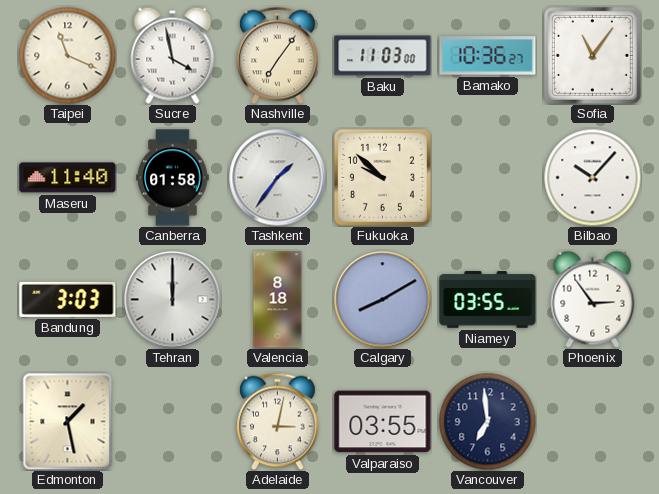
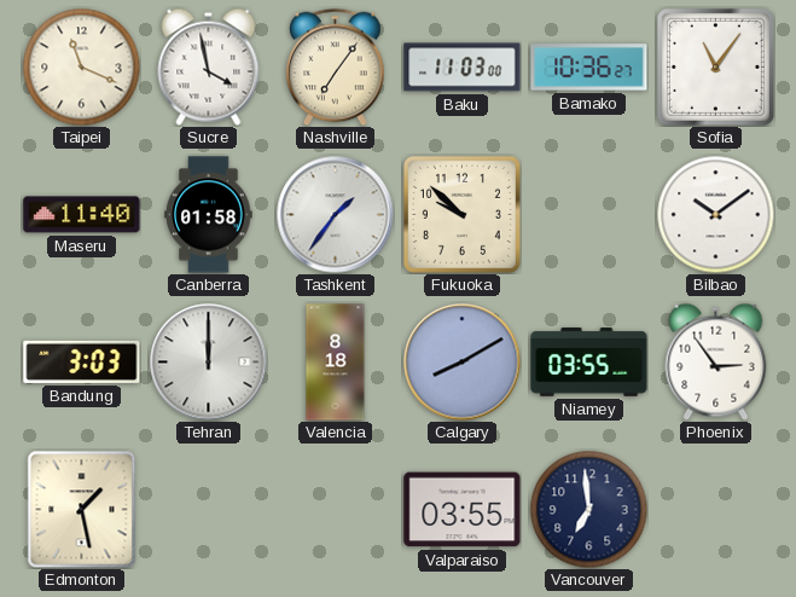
Bilbao: 10:07 -> 10:09 (715, 214)
Adelaide: 3:02 -> none (278, 421)
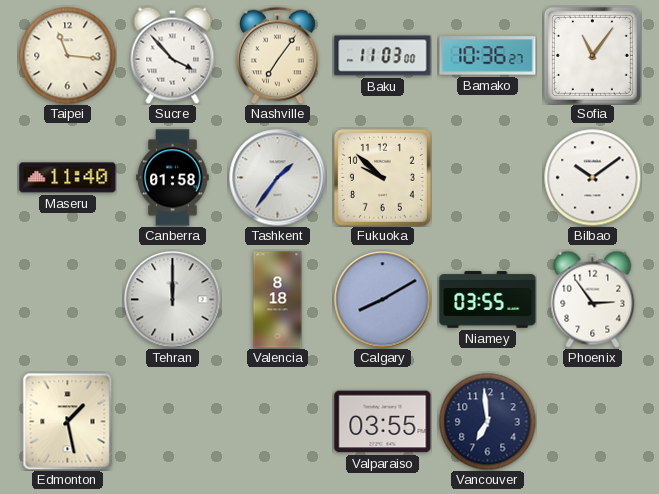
Taipei: 11:19 -> 11:16 (67, 55)
Sucre: 3:58 -> 3:53 (173, 55)
Bandung: 3:03 -> none (82, 361)
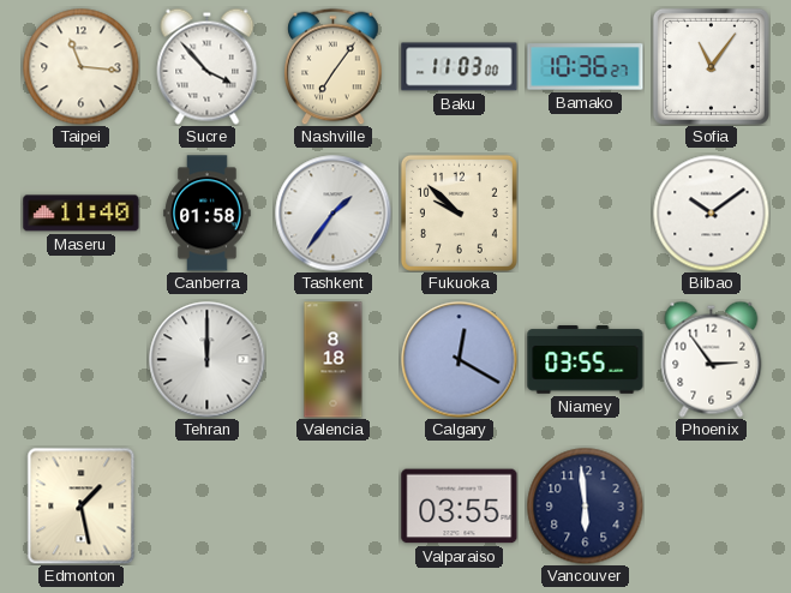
Calgary: 8:10 -> 12:20 (460, 360)
Vancouver: 6:59 -> 5:59 (585, 505)
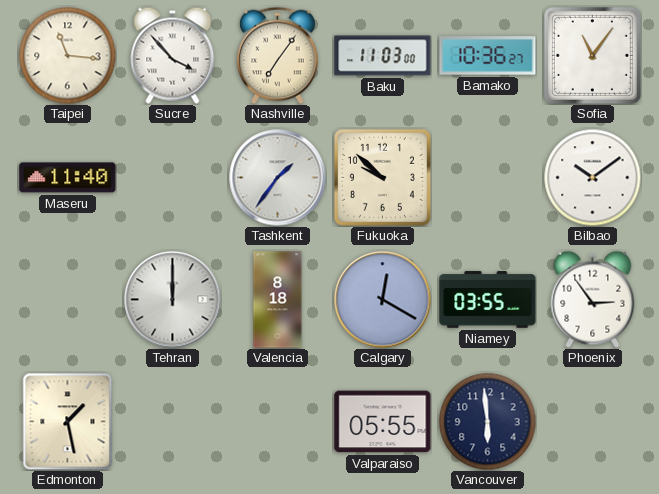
Canberra: 01:58 -> none (208, 214)
Valparaiso: 03:55 -> 05:55 (383, 422)
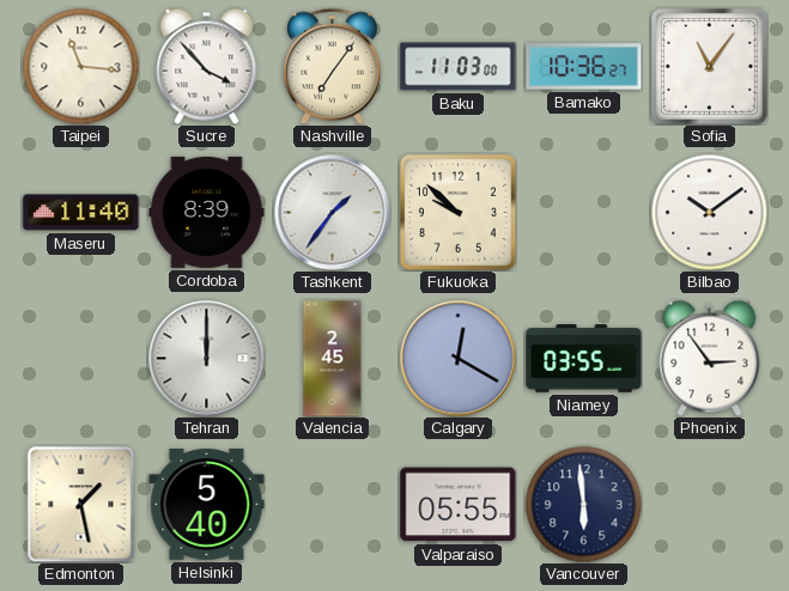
Cordoba: none -> 8:39 (207, 212)
Valencia: 8:18 -> 2:45 (333, 359)
Helsinki: none -> 5:40 (207, 504)
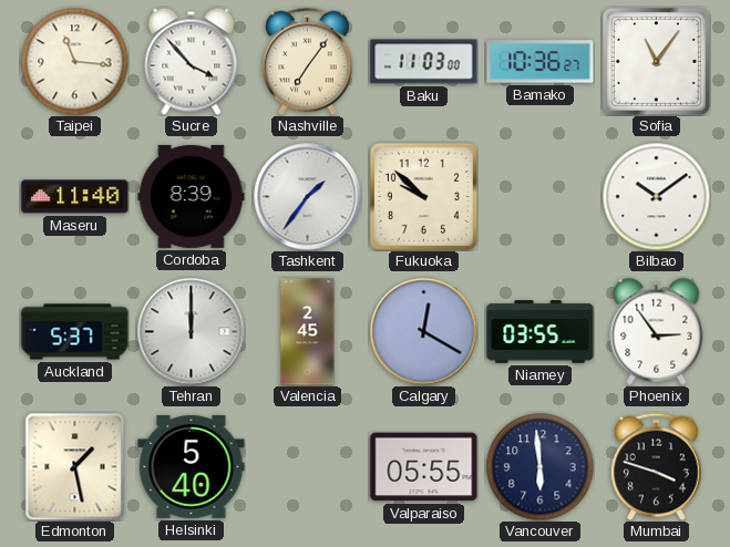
Auckland: none -> 5:37 (75, 332)
Mumbai: none -> 3:48 (657, 466)
